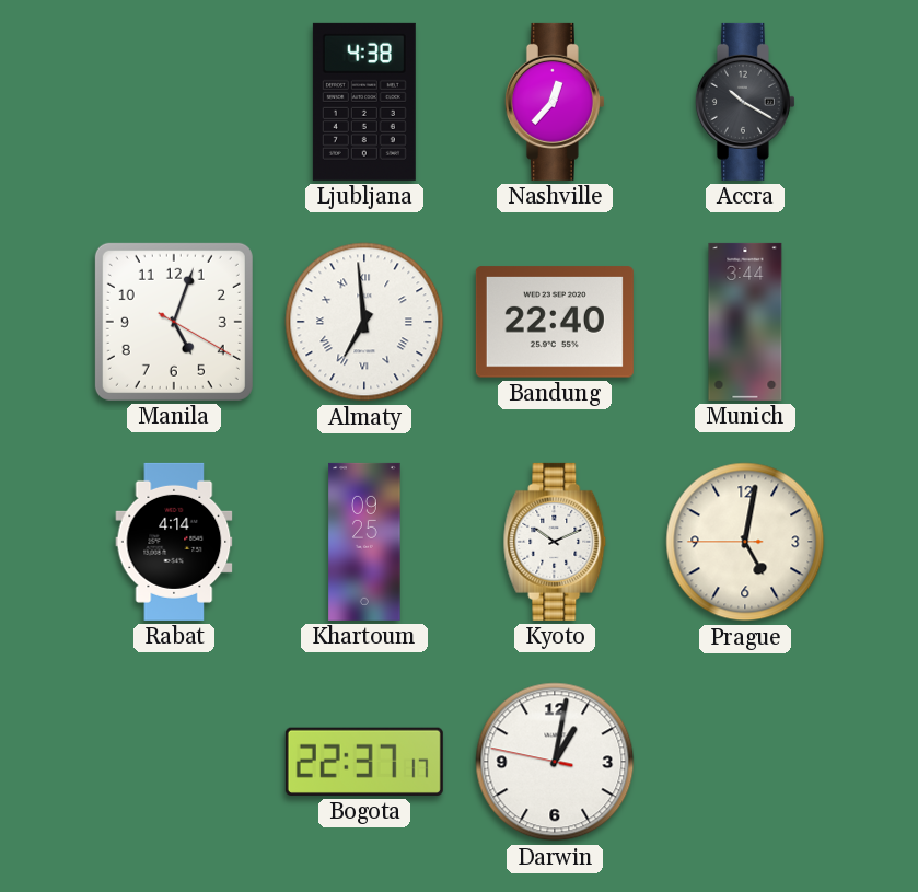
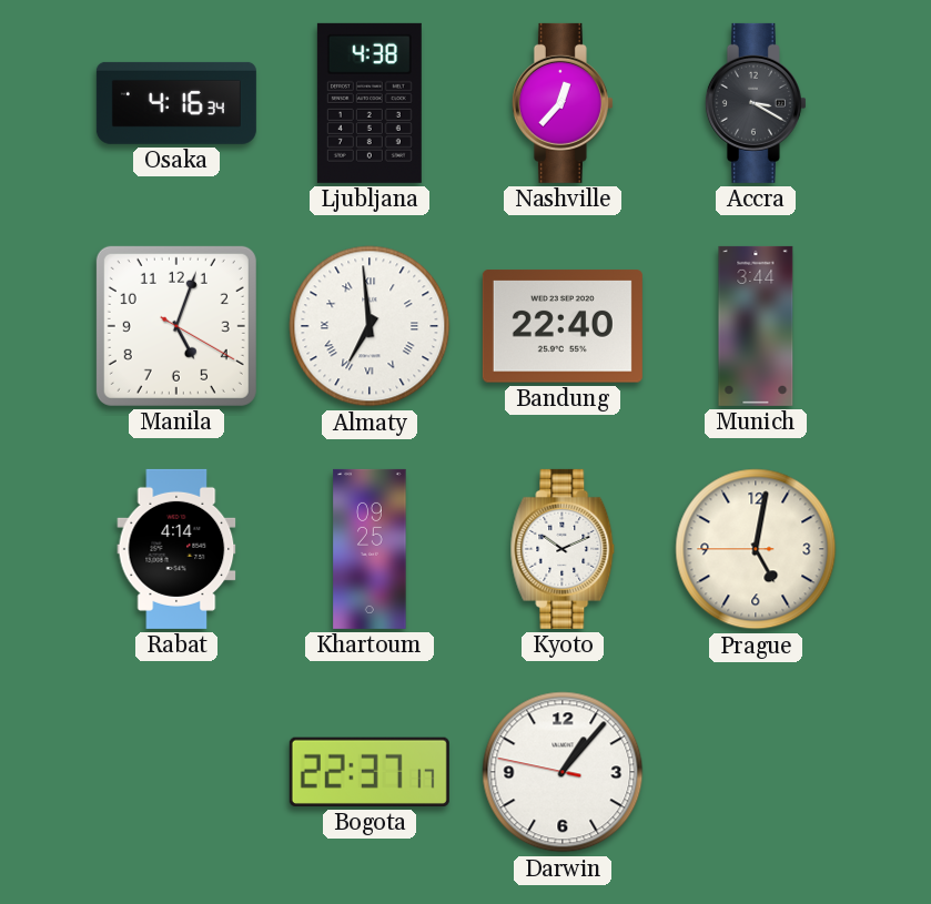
Osaka: none -> 4:16 (176, 103)
Accra: 10:20 -> 3:20 (756, 103)
Darwin: 1:01 -> 1:06 (563, 772)
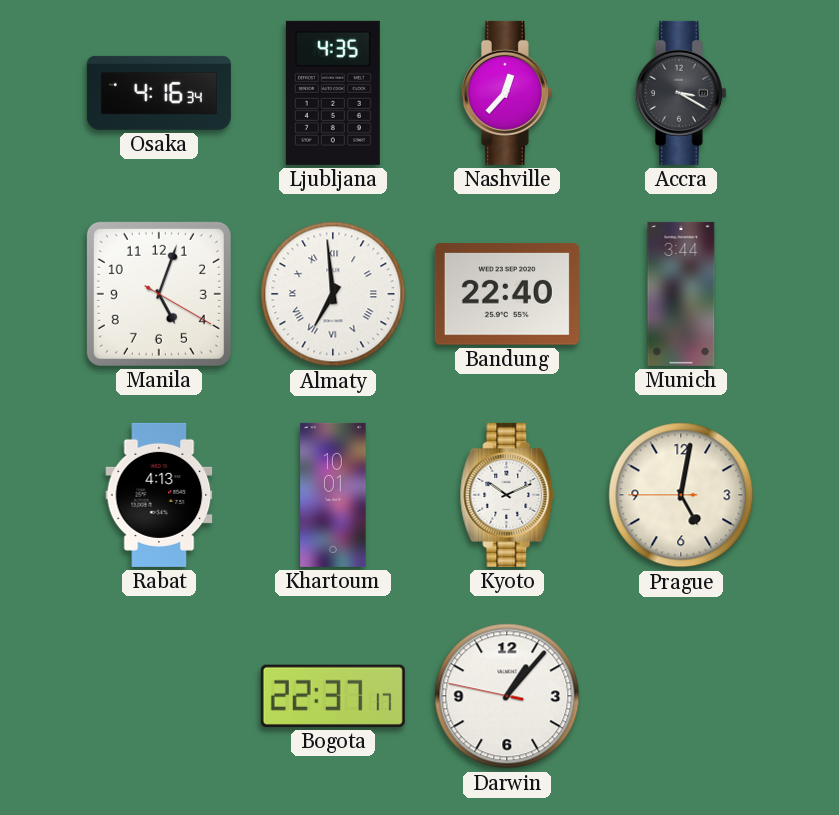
Ljubljana: 4:38 -> 4:35 (333, 93)
Rabat: 4:14 -> 4:13 (159, 495)
Khartoum: 09:25 -> 10:01 (333, 495)
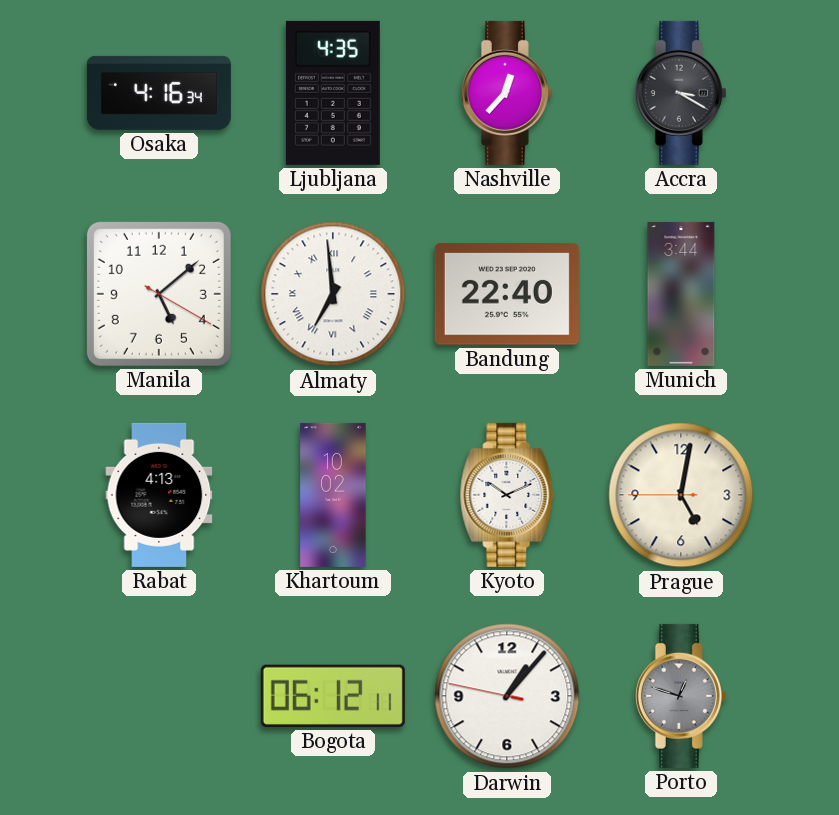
Manila: 5:03 -> 5:08 (159, 294)
Khartoum: 10:01 -> 10:02 (333, 495)
Bogota: 22:37 -> 06:12 (333, 696)
Porto: none -> 12:48 (681, 696)
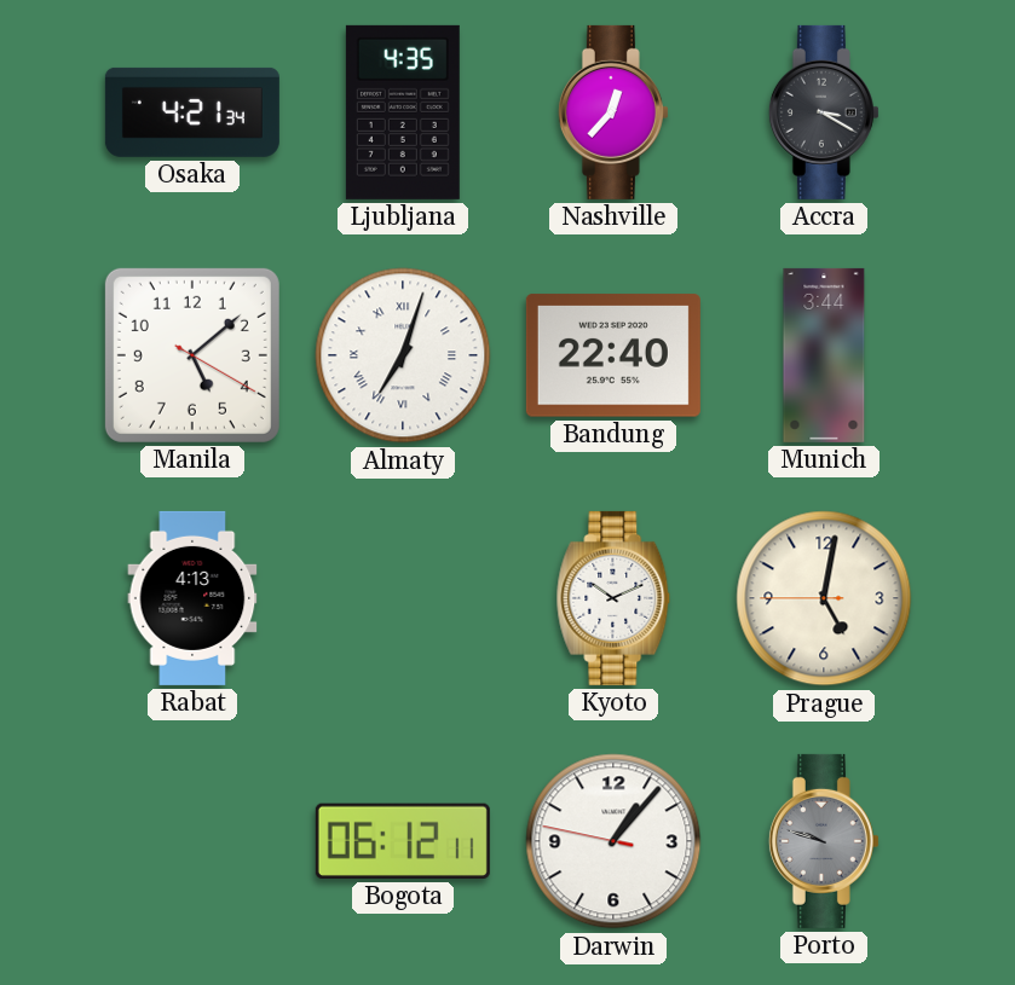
Osaka: 4:16 -> 4:21 (192, 112)
Almaty: 6:59 -> 7:03 (403, 355)
Khartoum: 10:02 -> none (333, 495)
Porto: 12:48 -> 9:48 (824, 841)
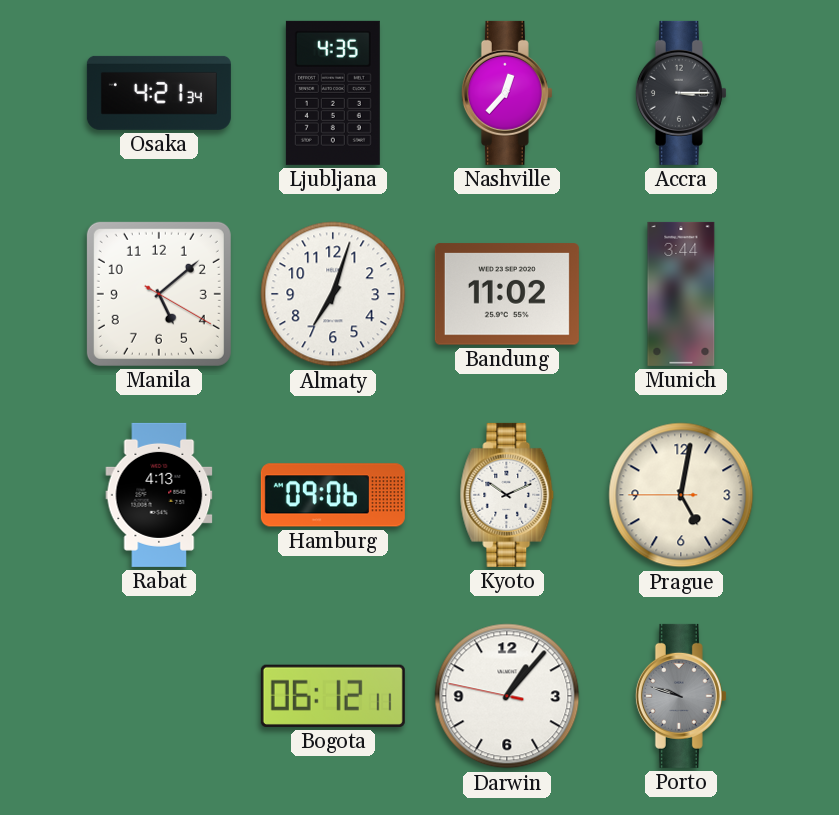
Accra: 3:20 -> 3:15 (681, 93)
Almaty numerals: Roman -> Arabic (333, 294)
Bandung: 22:40 -> 11:02 (507, 294)
Hamburg: none -> 09:06 (333, 495)
